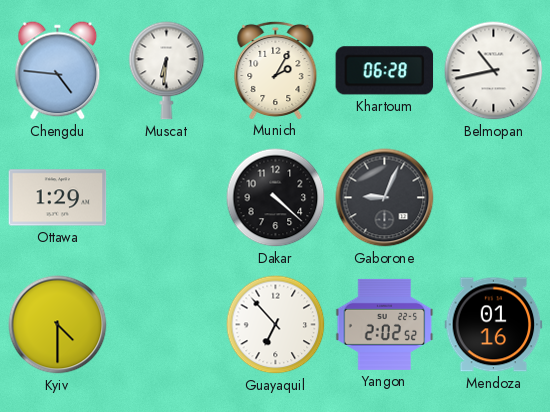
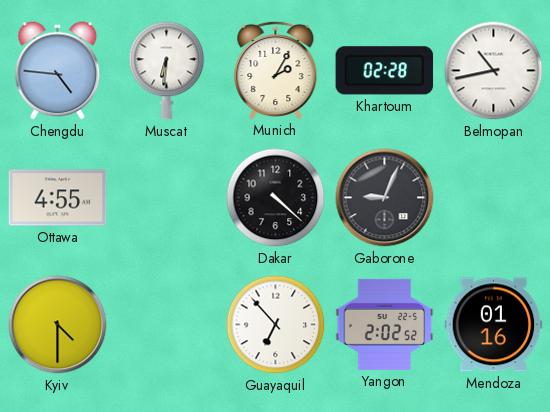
Khartoum: 06:28 -> 02:28 (385, 71)
Ottawa: 1:29 -> 4:55 (58, 198)
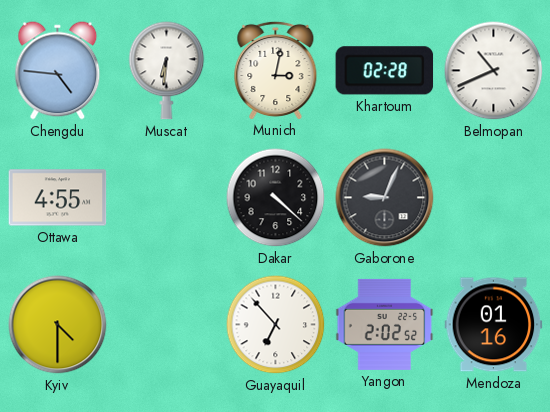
Munich: 2:05 -> 3:02 (276, 70)
Belmopan: 10:43 -> 10:41 (494, 71)
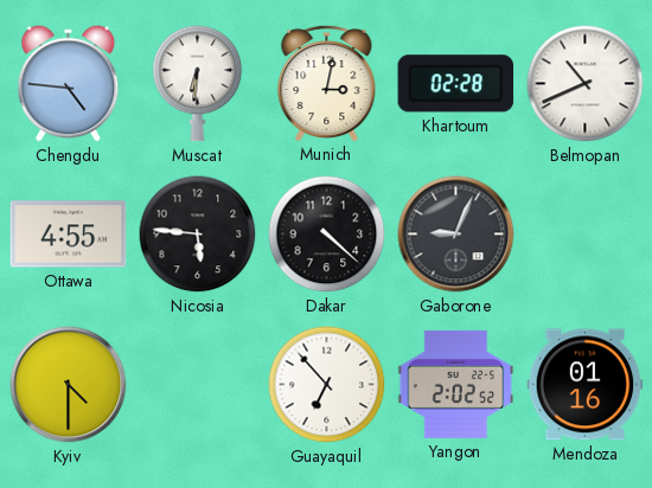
Nicosia: none -> 5:46 (198, 235)
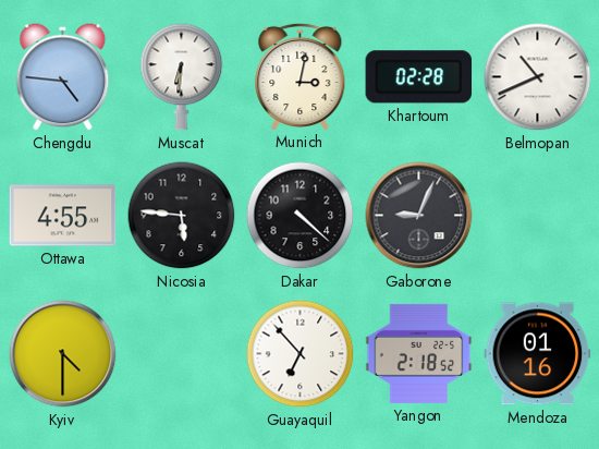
Yangon: 2:02 -> 2:18 (419, 353)
